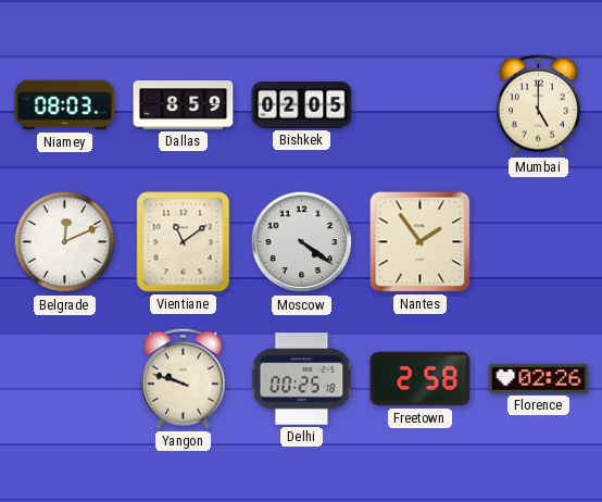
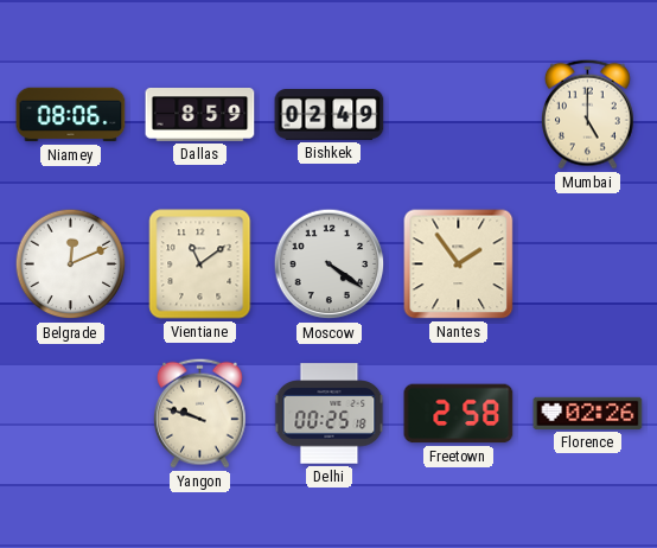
Niamey: 08:03 -> 08:06 (71, 115)
Bishkek: 02:05 -> 02:49 (330, 115)
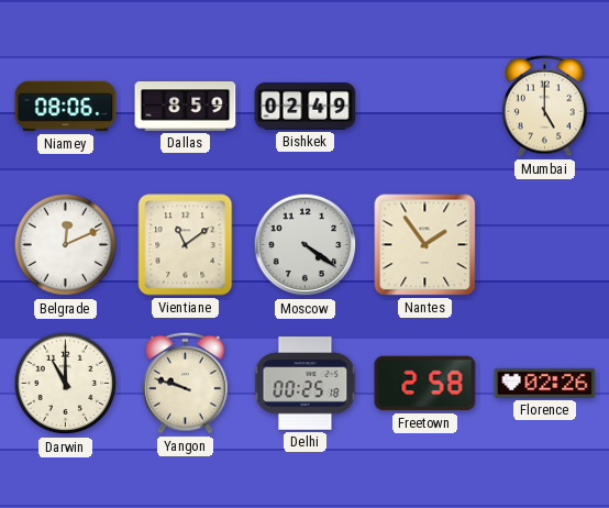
Darwin: none -> 11:00 (66, 384)
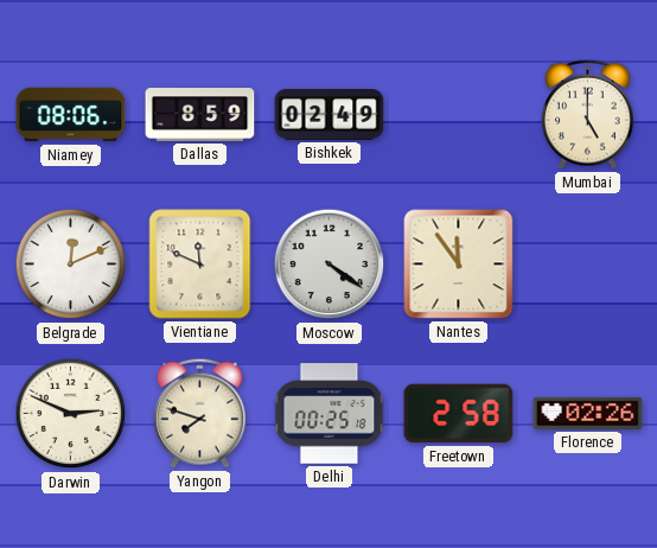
Vientiane: 11:09 -> 11:49 (200, 265)
Nantes: 1:54 -> 11:54 (459, 265)
Darwin: 11:00 -> 2:49 (71, 414)
Yangon: 9:48 -> 7:48 (200, 413)
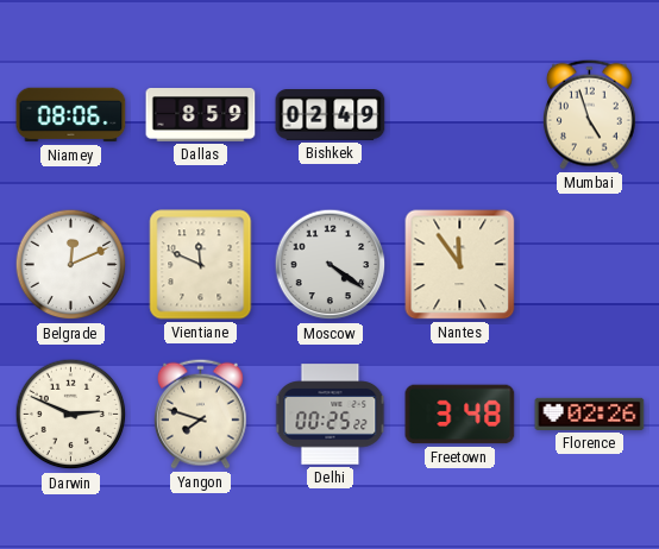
Mumbai: 5:00 -> 4:57 (590, 114)
Delhi: 00:25:18 -> 00:25:22 (331, 415)
Freetown: 2:58 -> 3:48 (460, 415)
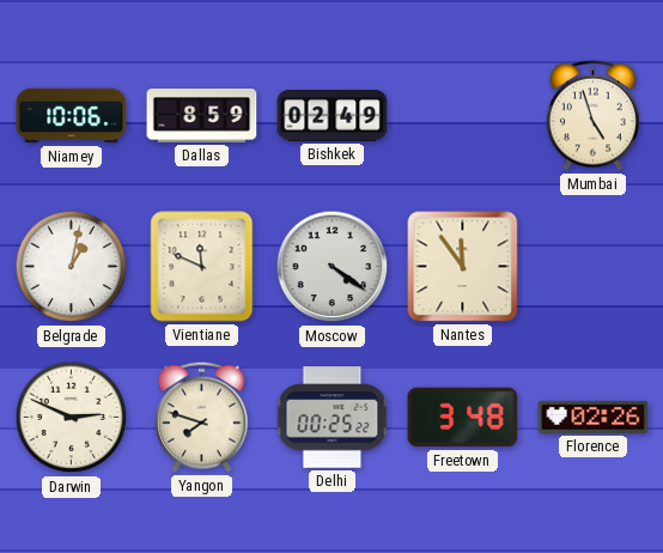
Niamey: 08:06 -> 10:06 (72, 116)
Belgrade: 12:11 -> 1:02 (72, 267)
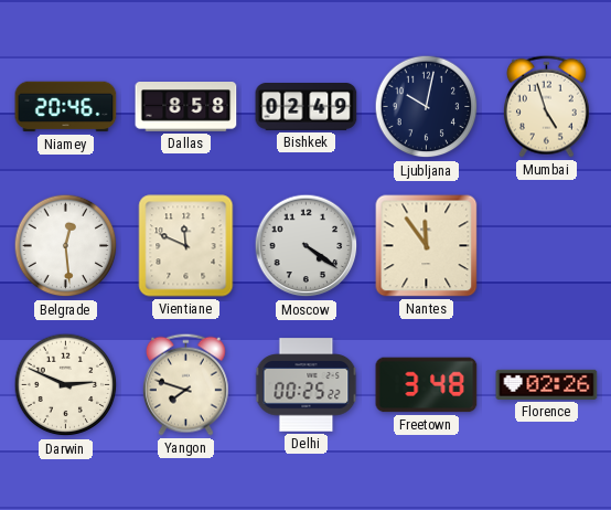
Niamey: 10:06 -> 20:46 (66, 107)
Dallas: 8:59 -> 8:58 (186, 107)
Ljubljana: none -> 10:02 (427, 107)
Belgrade: 1:02 -> 12:29 (66, 246)
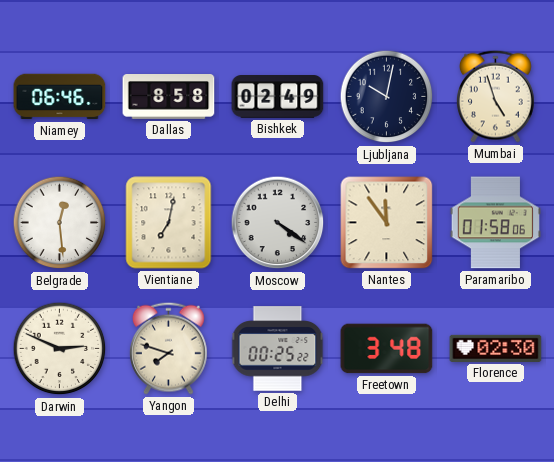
Niamey: 20:46 -> 06:46 (60, 97)
Vientiane: 11:49 -> 7:02 (169, 223)
Paramaribo: none -> 01:58 (495, 223)
Florence: 02:26 -> 02:30 (496, 348)
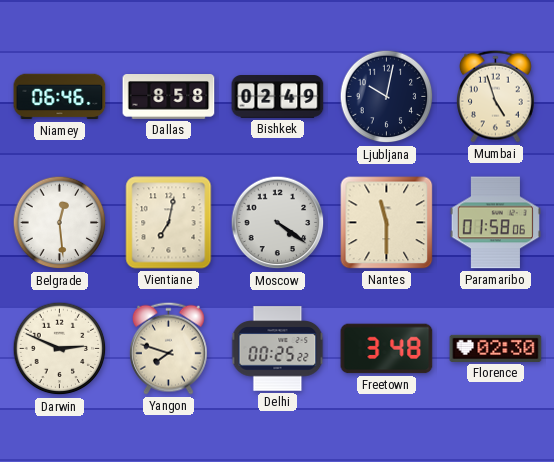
Nantes: 11:54 -> 11:30 (387, 223)
